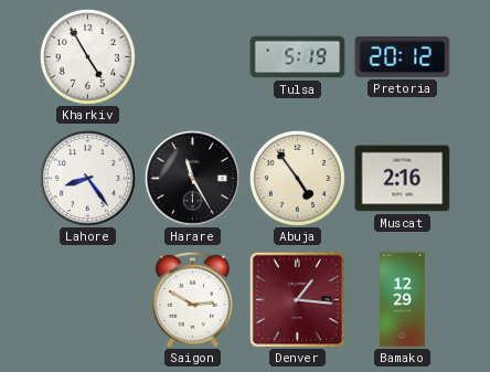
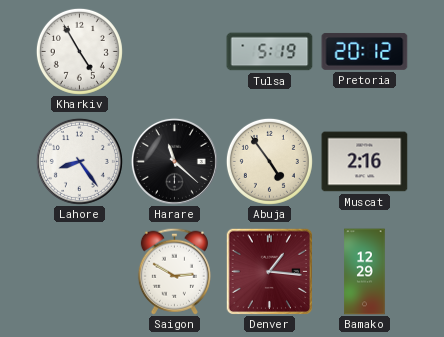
Harare: 11:25 -> 11:22 (174, 161)
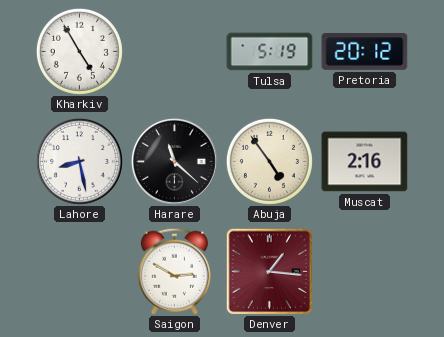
Lahore: 8:24 -> 8:28 (79, 161)
Bamako: 12:29 -> none (365, 272)
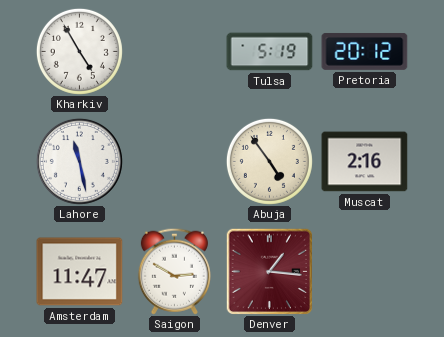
Lahore: 8:28 -> 11:28 (79, 161)
Harare: 11:22 -> none (174, 161)
Amsterdam: none -> 11:47 (80, 272)
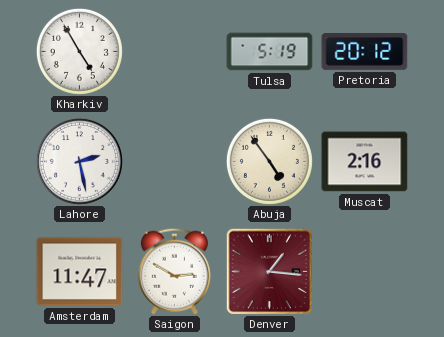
Lahore: 11:28 -> 2:28 (79, 161)
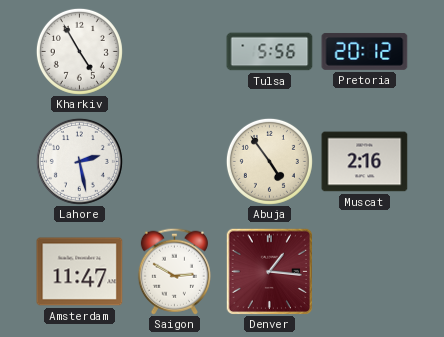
Tulsa: 5:19 -> 5:56 (270, 52)
